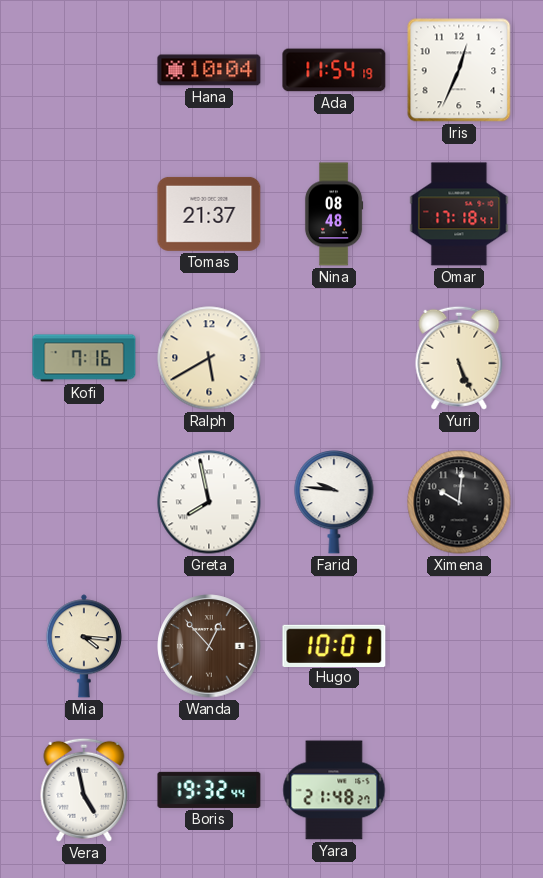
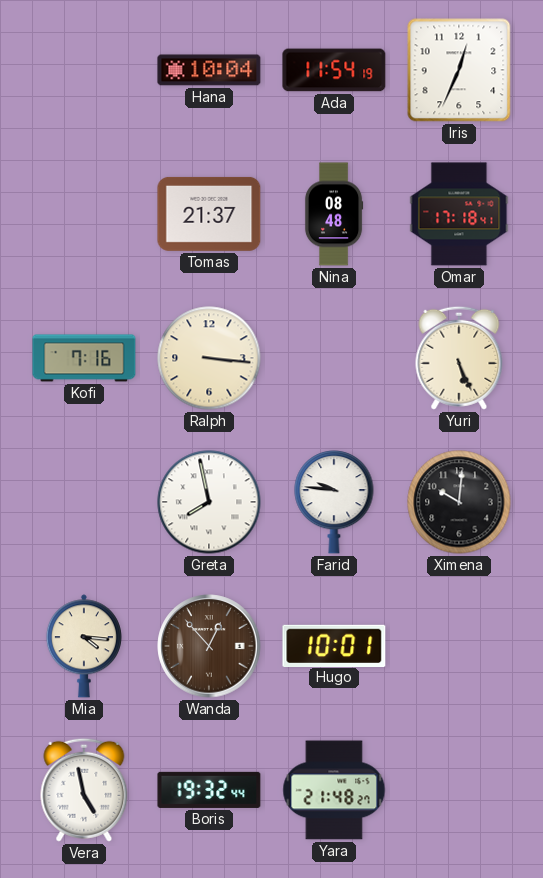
Ralph: 5:40 -> 3:16 (209, 358)
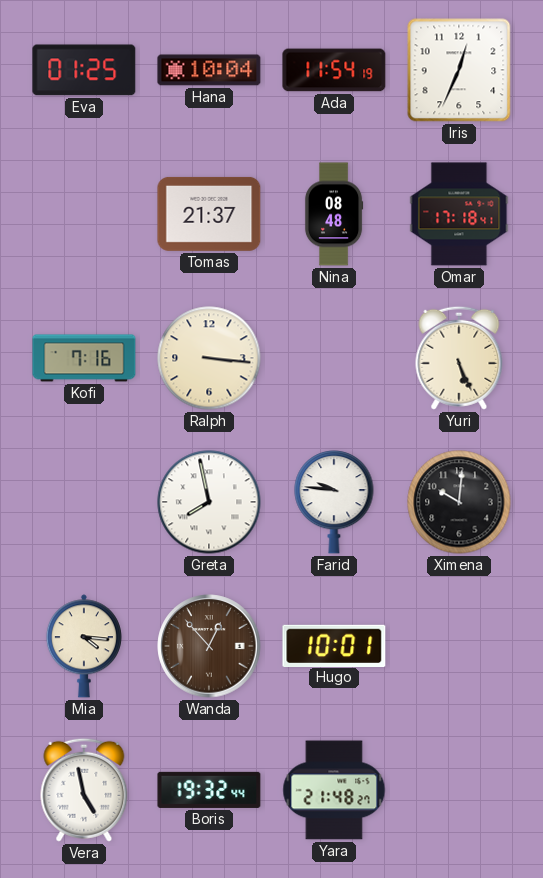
Eva: none -> 01:25 (84, 70)
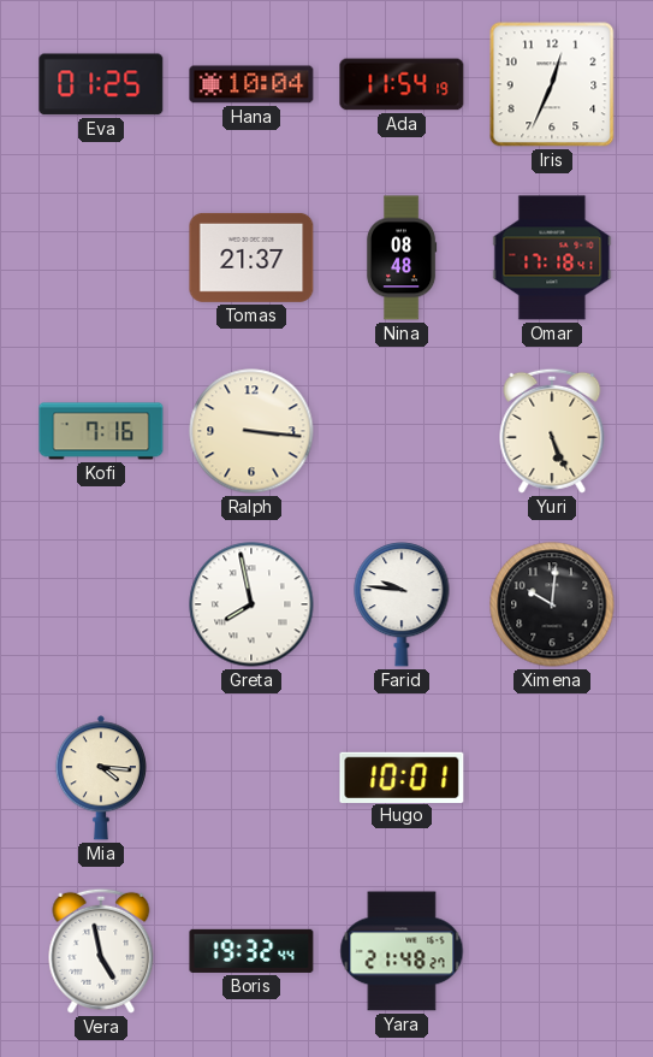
Wanda: 12:53 -> none (209, 646)
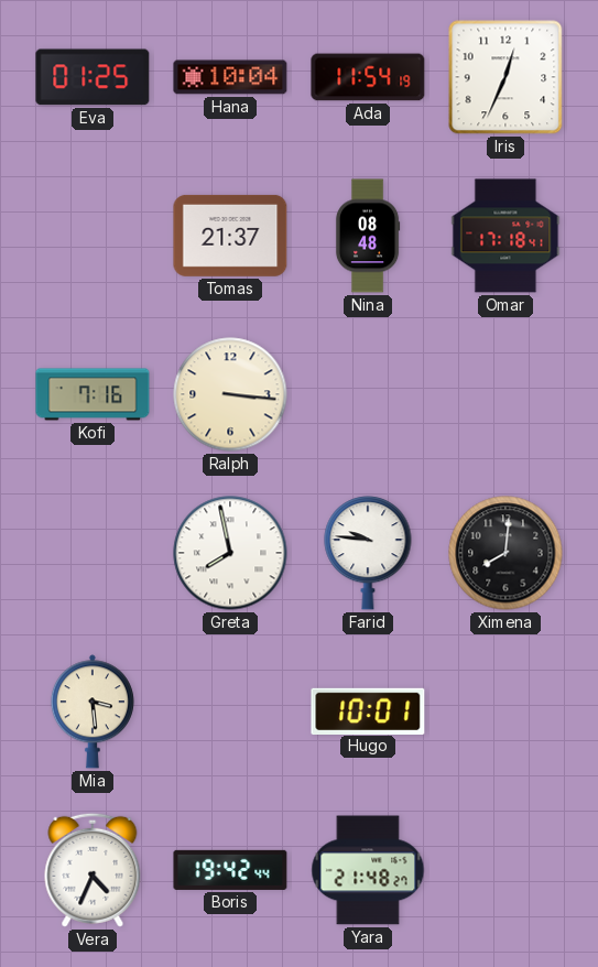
Yuri: 5:26 -> none (552, 431)
Ximena: 10:01 -> 8:01 (505, 553)
Mia: 4:16 -> 3:29 (93, 711)
Vera: 4:58 -> 4:34 (93, 870)
Boris: 19:32 -> 19:42 (230, 870)
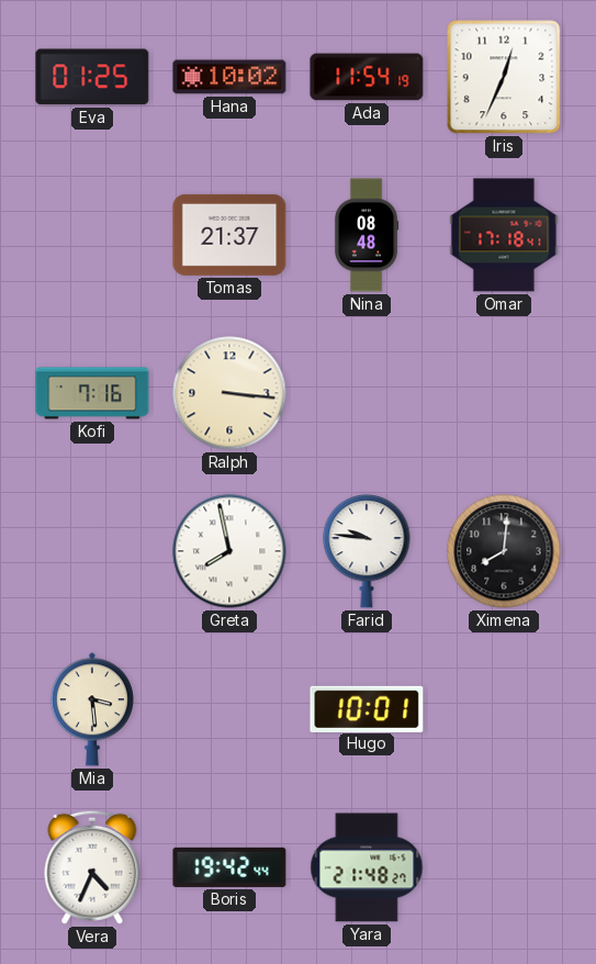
Hana: 10:04 -> 10:02 (229, 77)
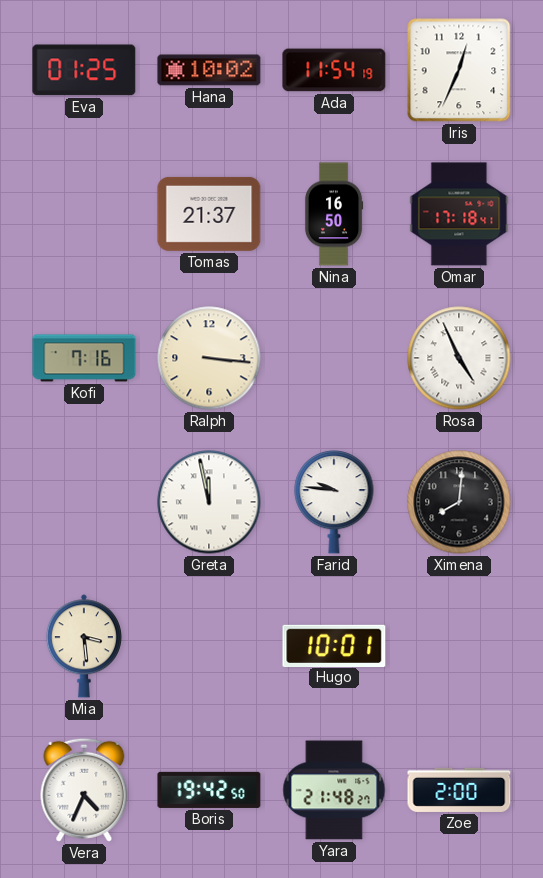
Nina: 08:48 -> 16:50 (334, 214)
Rosa: none -> 4:56 (459, 358)
Greta: 7:58 -> 11:58 (209, 502)
Boris: 19:42:44 -> 19:42:50 (209, 790)
Zoe: none -> 2:00 (459, 790)
